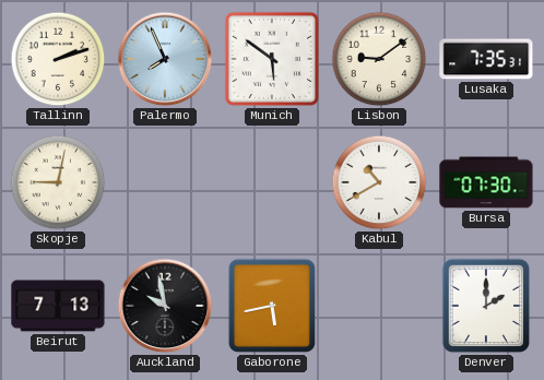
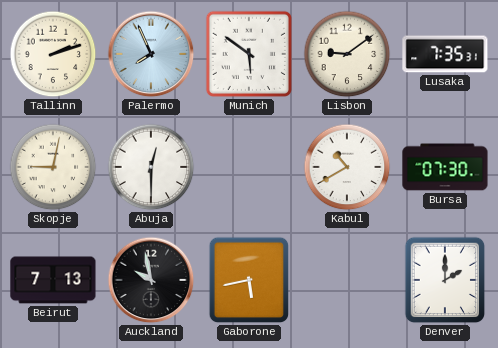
Abuja: none -> 12:30 (151, 167)
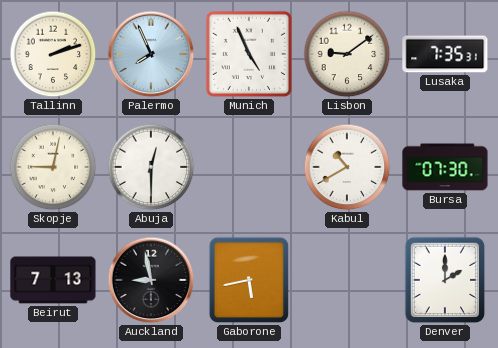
Munich: 5:51 -> 4:56 (249, 54)
Auckland: 9:58 -> 8:58 (151, 280)
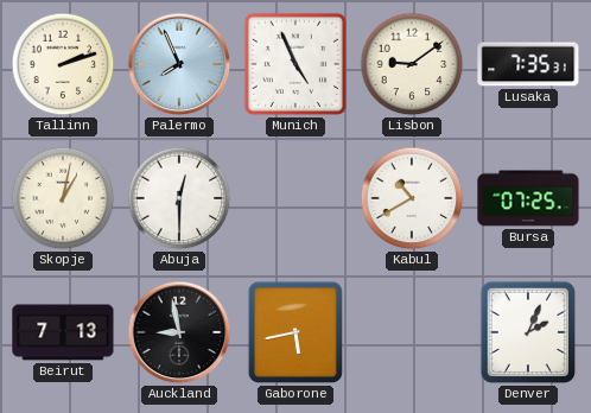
Skopje: 9:02 -> 1:02 (63, 198)
Bursa: 07:30 -> 07:25 (528, 198)
Denver: 2:00 -> 2:04 (528, 332)
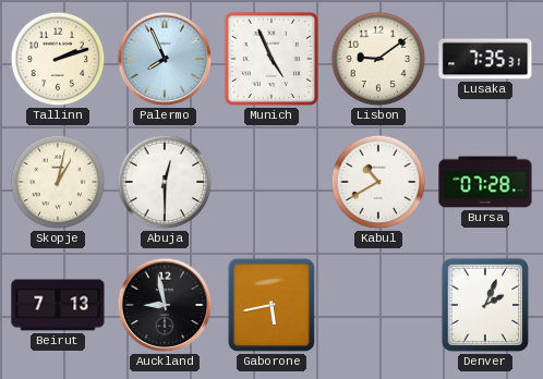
Bursa: 07:25 -> 07:28 (485, 182)
